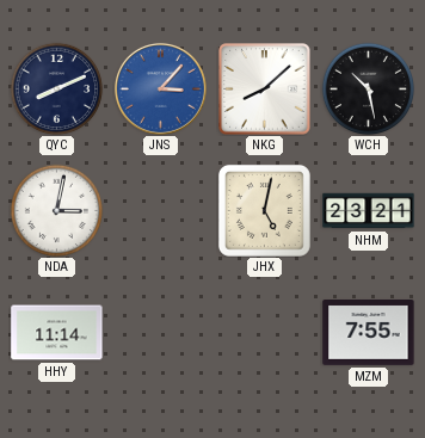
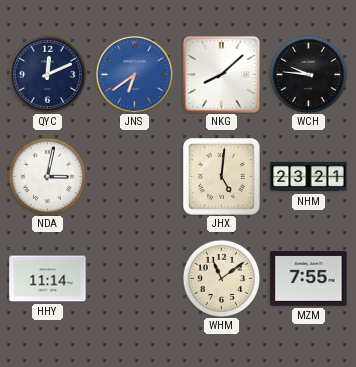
QYC: 8:11 -> 12:11 (47, 74)
JNS: 3:07 -> 6:39 (134, 74)
WCH: 10:28 -> 9:46 (308, 74)
JHX: 5:02 -> 5:01 (221, 176)
WHM: none -> 11:09 (221, 278)
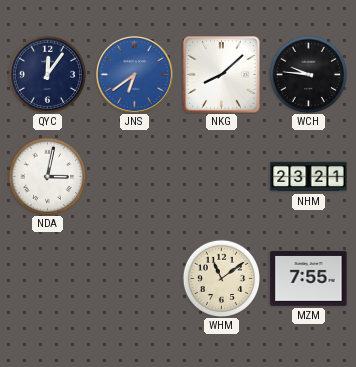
QYC: 12:11 -> 12:06 (47, 74)
JHX: 5:01 -> none (221, 176)
HHY: 11:14 -> none (48, 279)
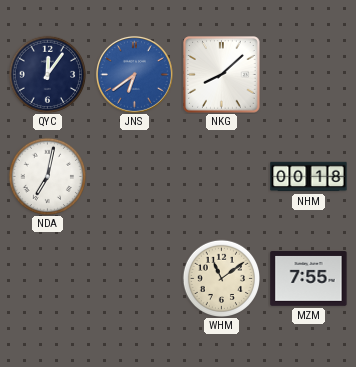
WCH: 9:46 -> none (308, 74)
NDA: 3:02 -> 7:02 (47, 176)
NHM: 23:21 -> 00:18 (309, 177)
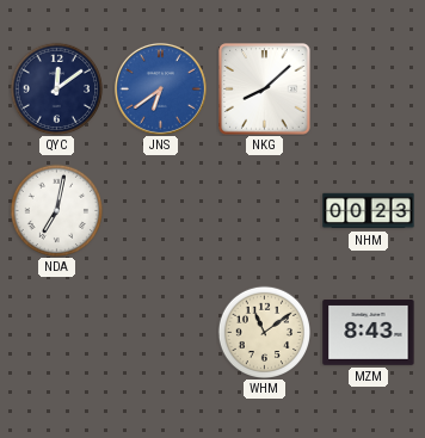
QYC: 12:06 -> 12:09 (56, 88)
NHM: 00:18 -> 00:23 (369, 211)
MZM: 7:55 -> 8:43 (369, 333)
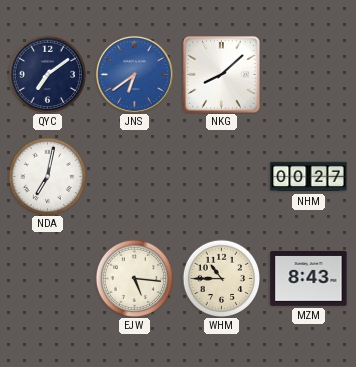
QYC: 12:09 -> 7:09 (47, 74)
NHM: 00:23 -> 00:27 (309, 177)
EJW: none -> 5:16 (134, 278)
WHM: 11:09 -> 10:45 (221, 278)
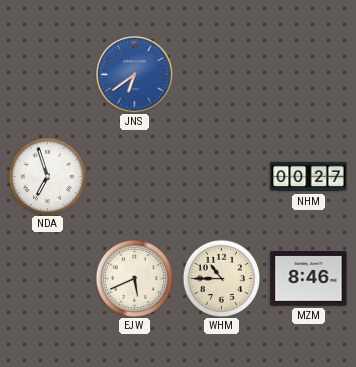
QYC: 7:09 -> none (47, 74)
NKG: 8:08 -> none (222, 75)
NDA: 7:02 -> 6:57 (47, 176)
EJW: 5:16 -> 5:41 (134, 278)
MZM: 8:43 -> 8:46 (309, 279)
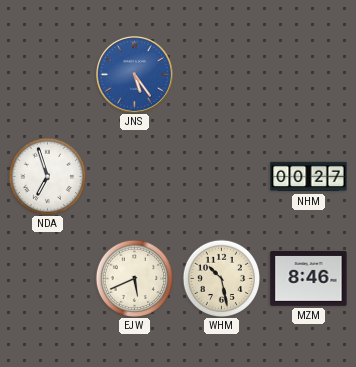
JNS: 6:39 -> 5:24 (134, 74)
WHM: 10:45 -> 10:28 (221, 278)
